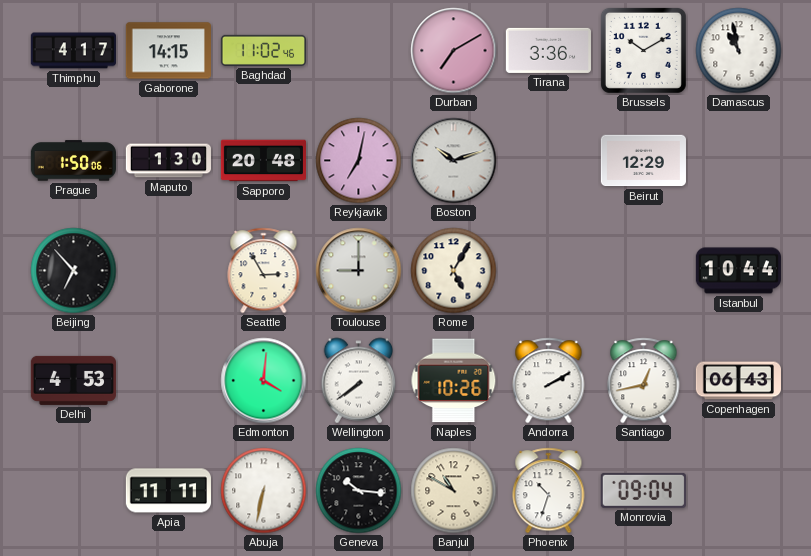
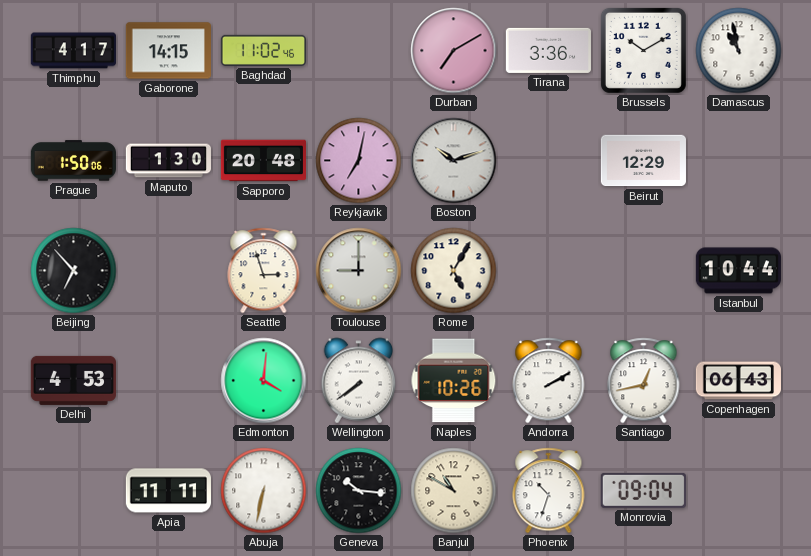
Seattle: 2:55 -> 2:57 (264, 271)
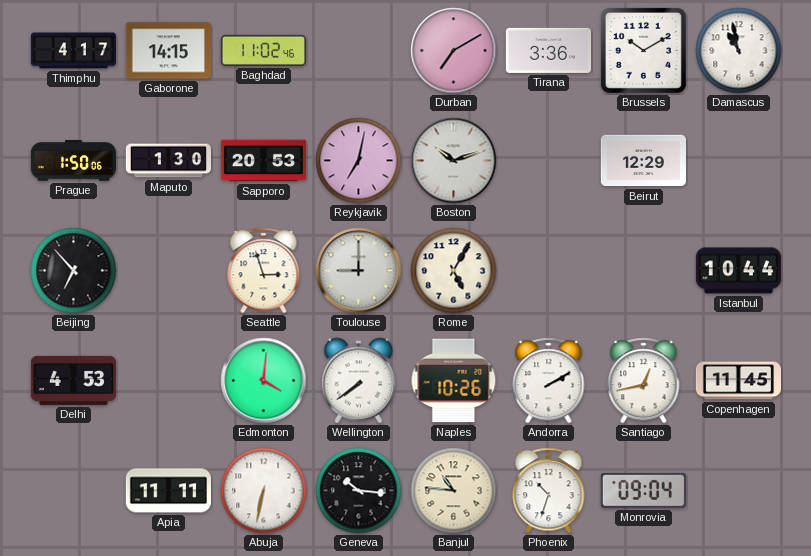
Sapporo: 20:48 -> 20:53 (263, 161)
Copenhagen: 06:43 -> 11:45 (738, 381)
Banjul: 10:50 -> 10:46 (454, 491)
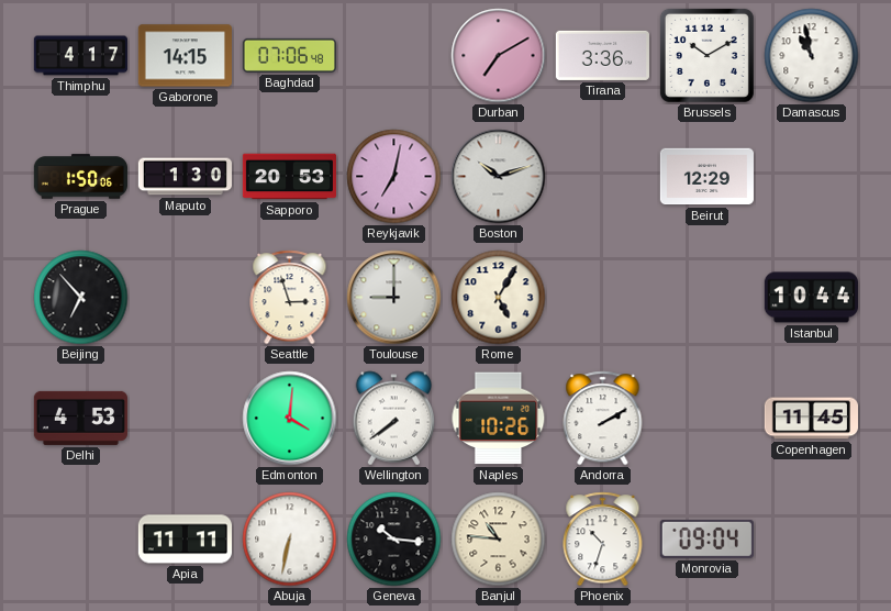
Baghdad: 11:02 -> 07:06 (289, 55)
Santiago: 12:43 -> none (644, 381)
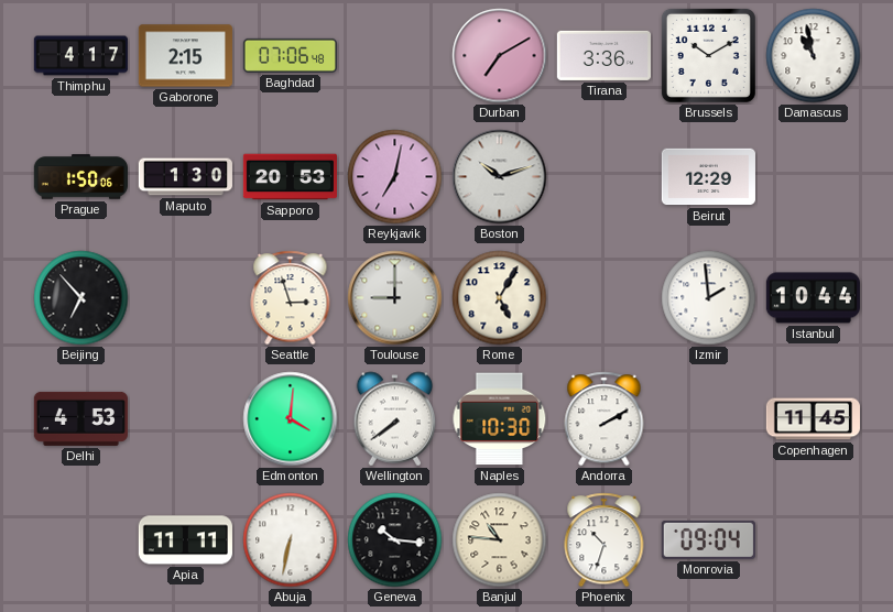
Gaborone: 14:15 -> 2:15 (185, 56)
Izmir: none -> 1:59 (709, 298)
Naples: 10:26 -> 10:30 (500, 419)
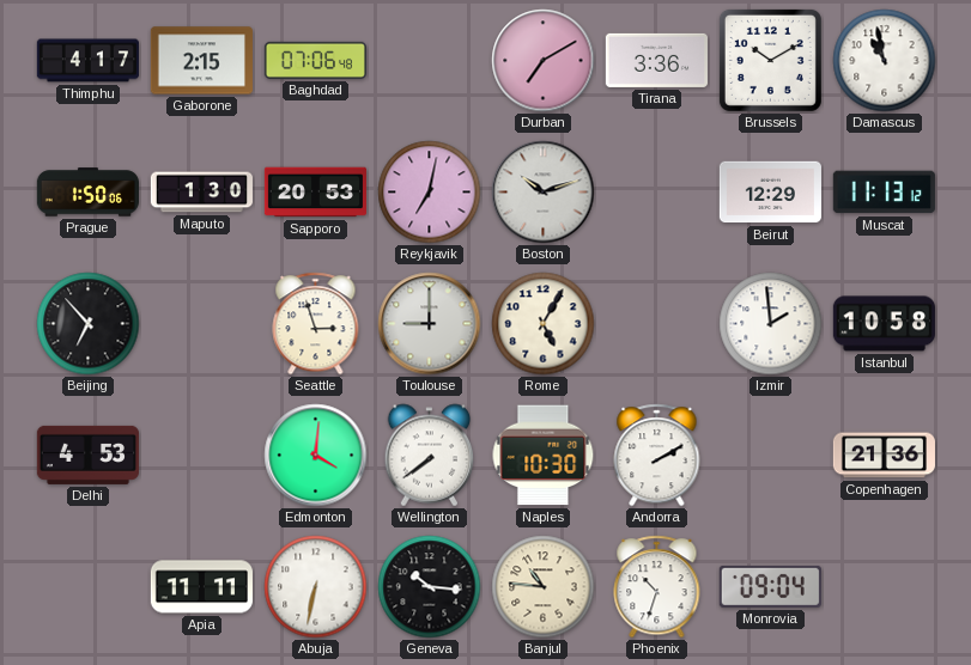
Muscat: none -> 11:13 (884, 193)
Istanbul: 10:44 -> 10:58 (884, 324)
Copenhagen: 11:45 -> 21:36 (884, 456)
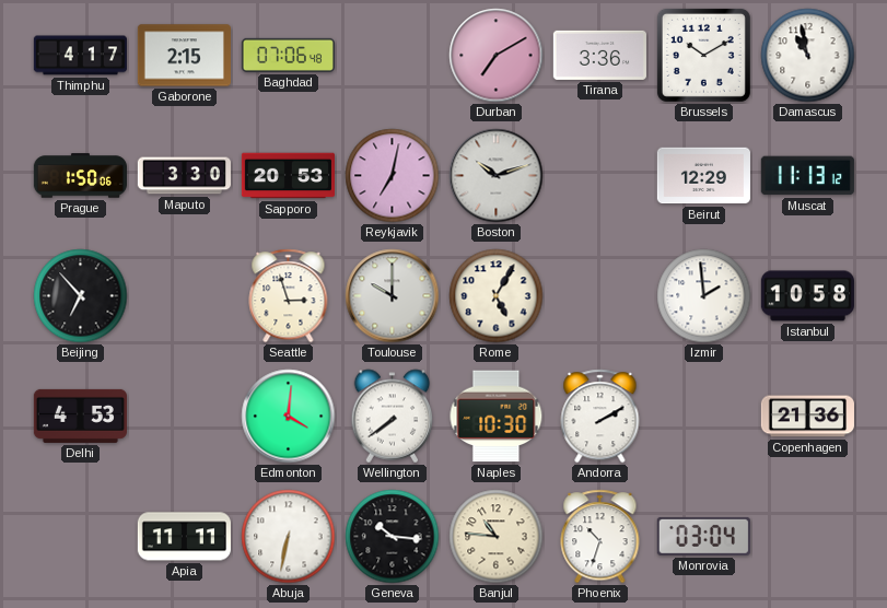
Maputo: 1:30 -> 3:30 (184, 176)
Toulouse: 9:00 -> 10:00 (393, 296)
Monrovia: 09:04 -> 03:04 (703, 536)
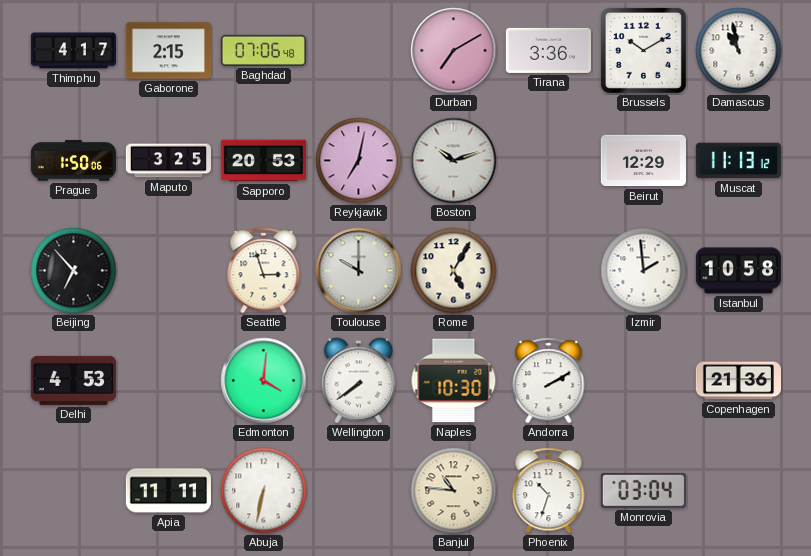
Maputo: 3:30 -> 3:25 (168, 161)
Geneva: 10:16 -> none (393, 537)
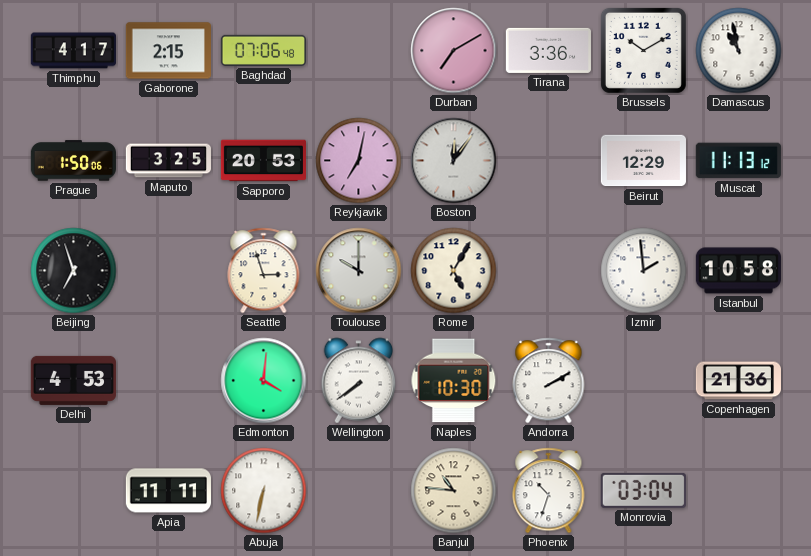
Boston: 10:12 -> 12:06 (454, 161)
Beijing: 6:53 -> 6:57 (74, 271)
